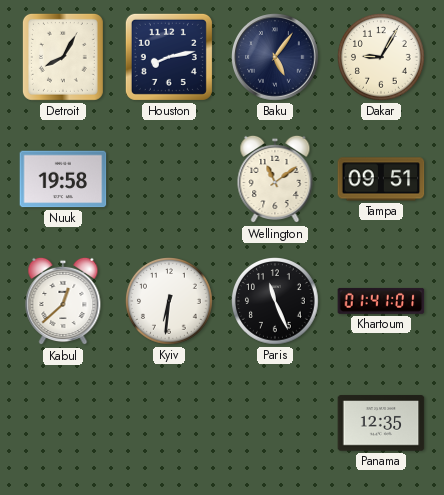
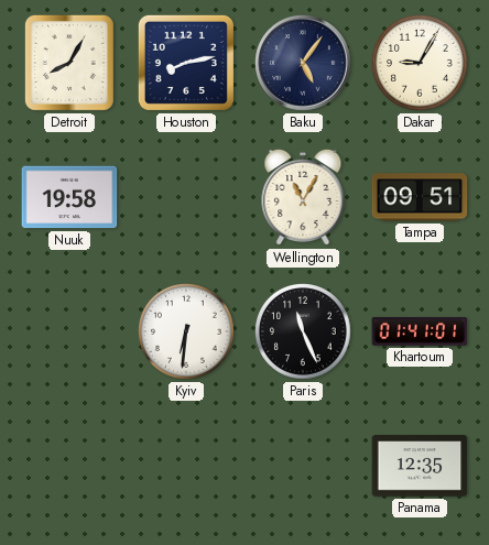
Wellington: 11:09 -> 11:05 (303, 197)
Kabul: 12:38 -> none (63, 301)
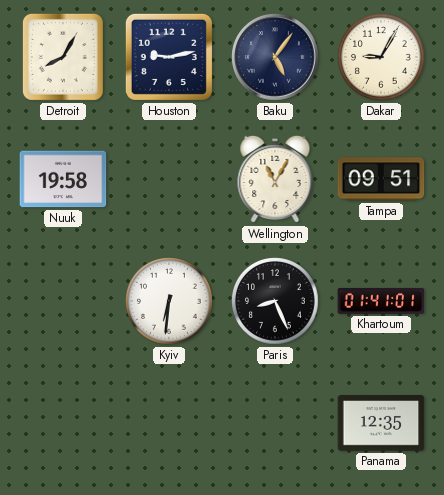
Houston: 8:13 -> 9:13 (169, 57)
Paris: 11:26 -> 8:26 (276, 302)
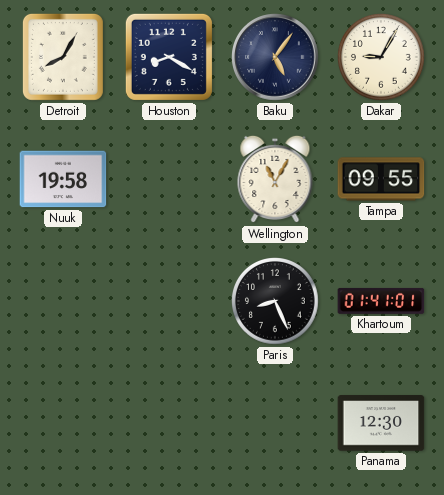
Houston: 9:13 -> 8:20 (169, 57)
Tampa: 09:51 -> 09:55 (381, 179)
Kyiv: 6:31 -> none (170, 302)
Panama: 12:35 -> 12:30 (381, 423)
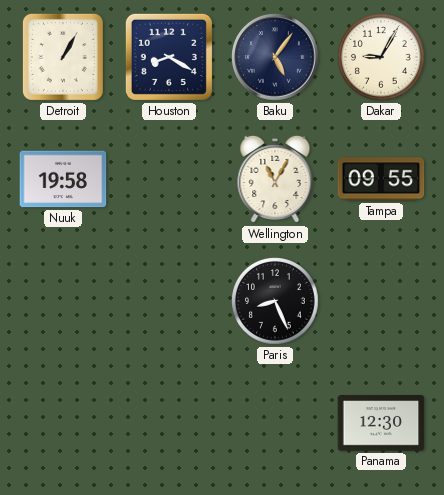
Detroit: 8:05 -> 1:05 (63, 57)
Khartoum: 01:41 -> none (381, 301)
